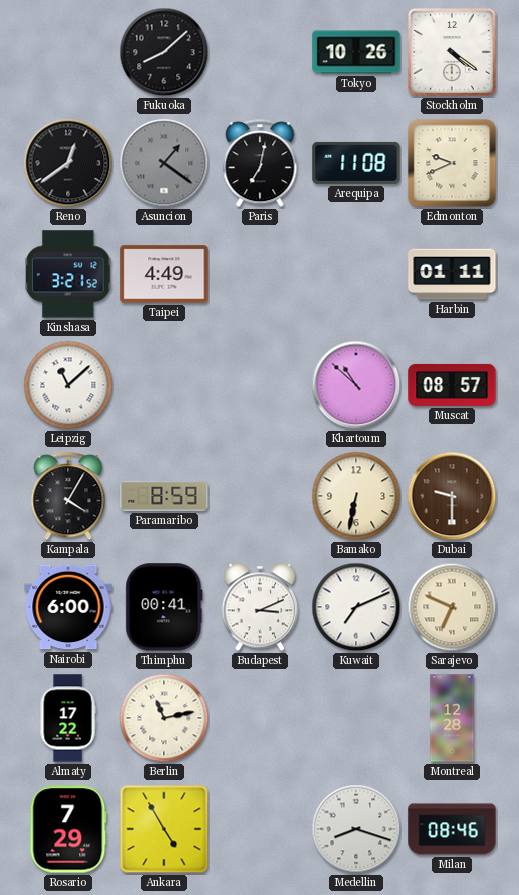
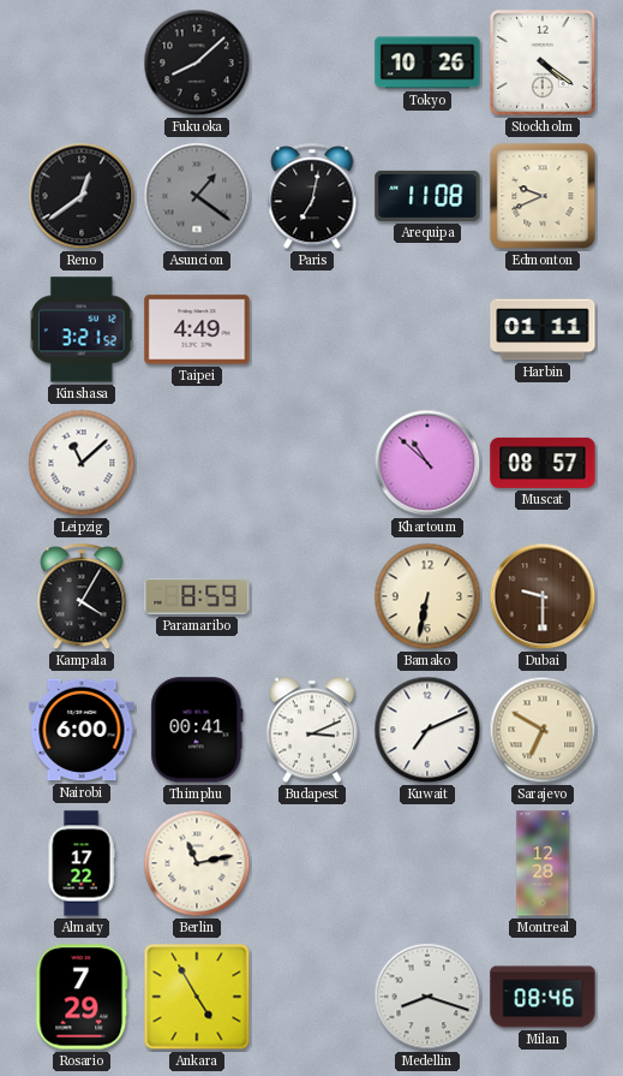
Sarajevo: 6:49 -> 6:50 (543, 730)
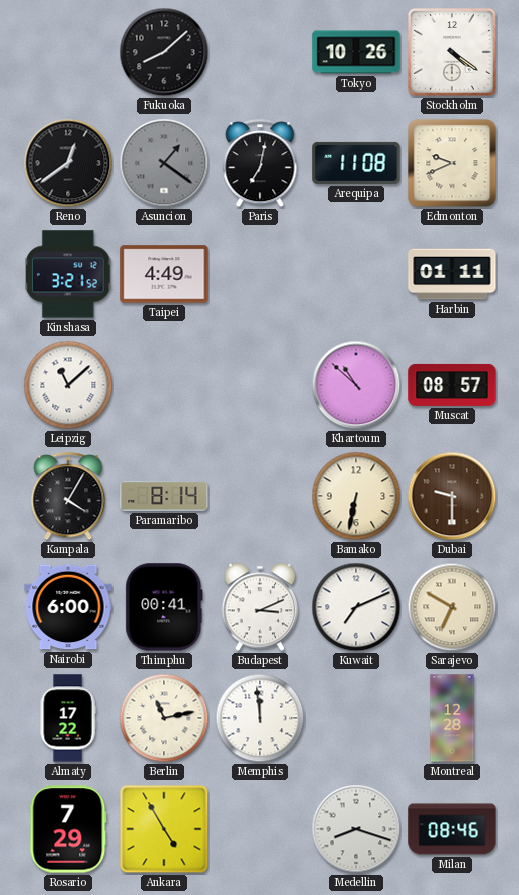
Paramaribo: 8:59 -> 8:14 (164, 496)
Memphis: none -> 11:59 (260, 718)
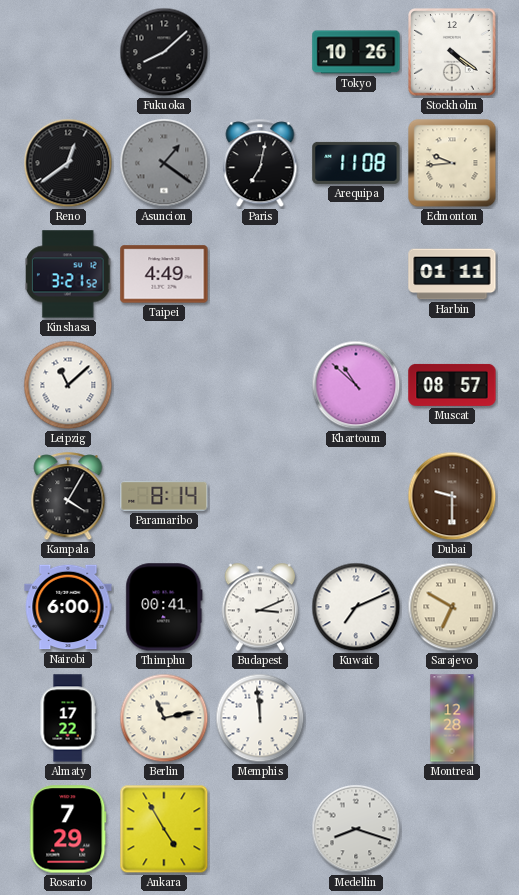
Edmonton: 9:41 -> 9:44 (452, 163)
Bamako: 6:32 -> none (356, 496)
Milan: 08:46 -> none (452, 829)
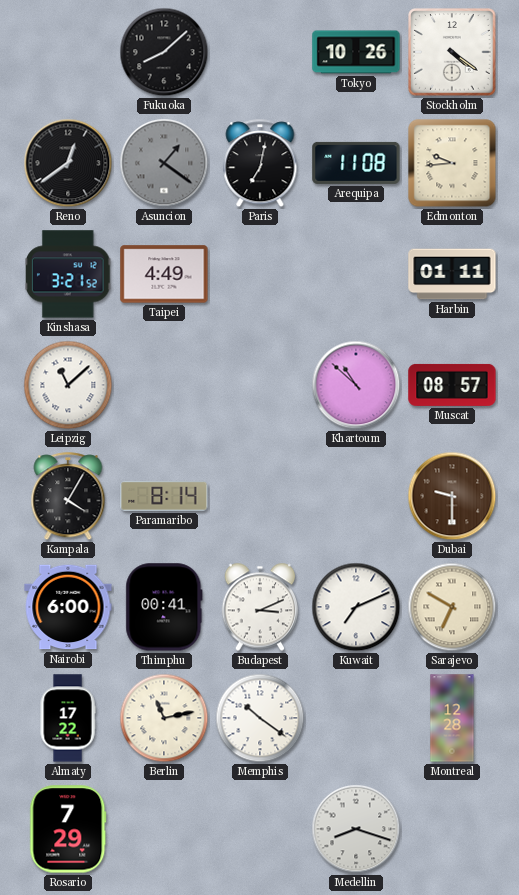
Memphis: 11:59 -> 10:21 (260, 718)
Ankara: 4:55 -> none (164, 829)
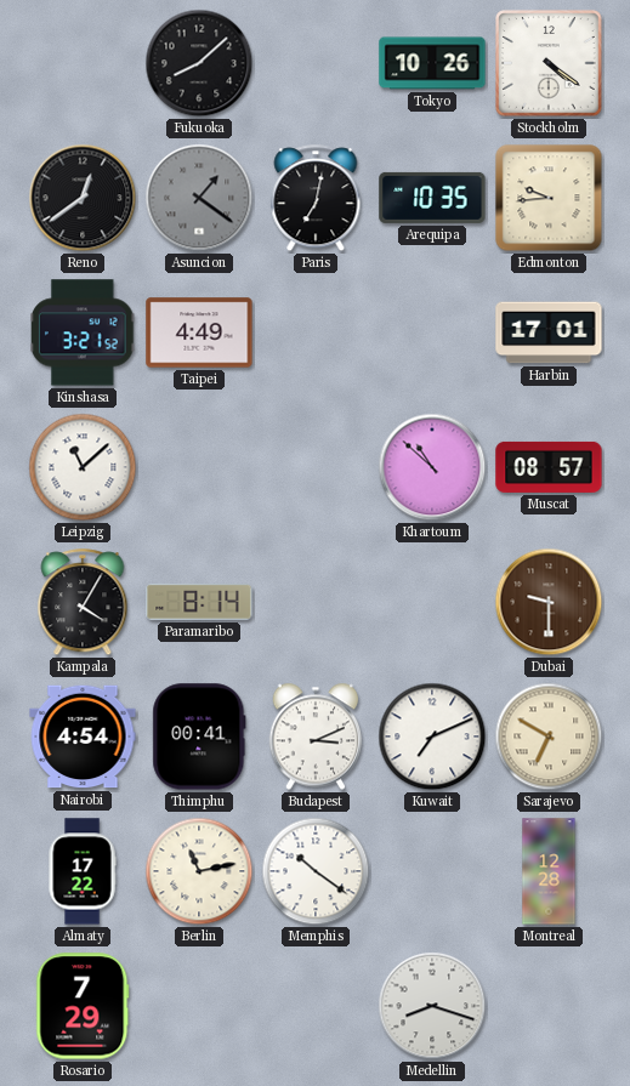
Arequipa: 11:08 -> 10:35 (432, 198)
Harbin: 01:11 -> 17:01 (549, 332)
Nairobi: 6:00 -> 4:54 (83, 737)
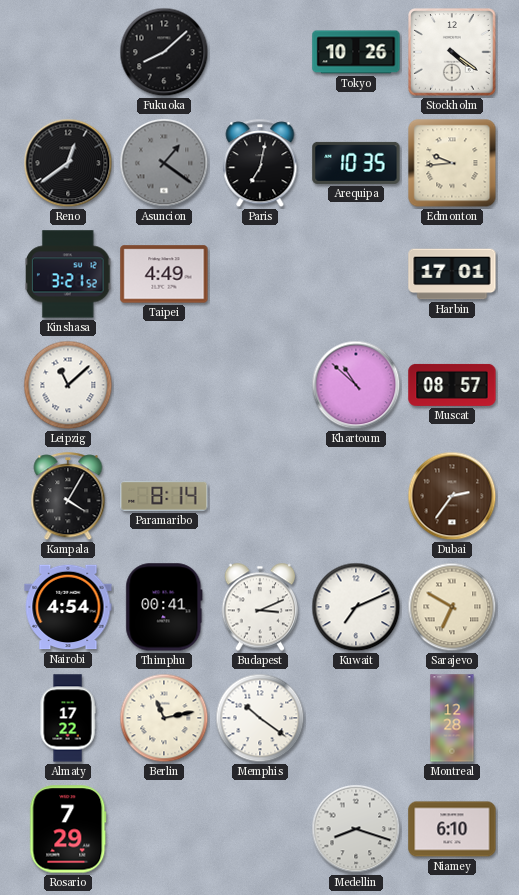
Dubai: 9:30 -> 2:36 (452, 496)
Niamey: none -> 6:10 (452, 829)
